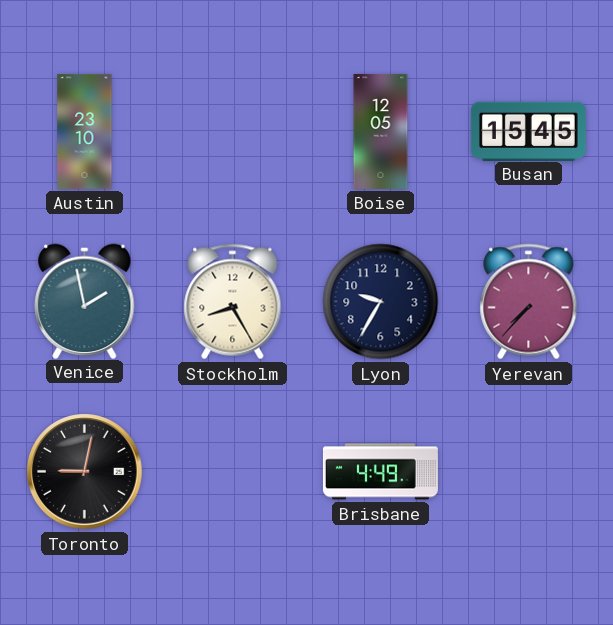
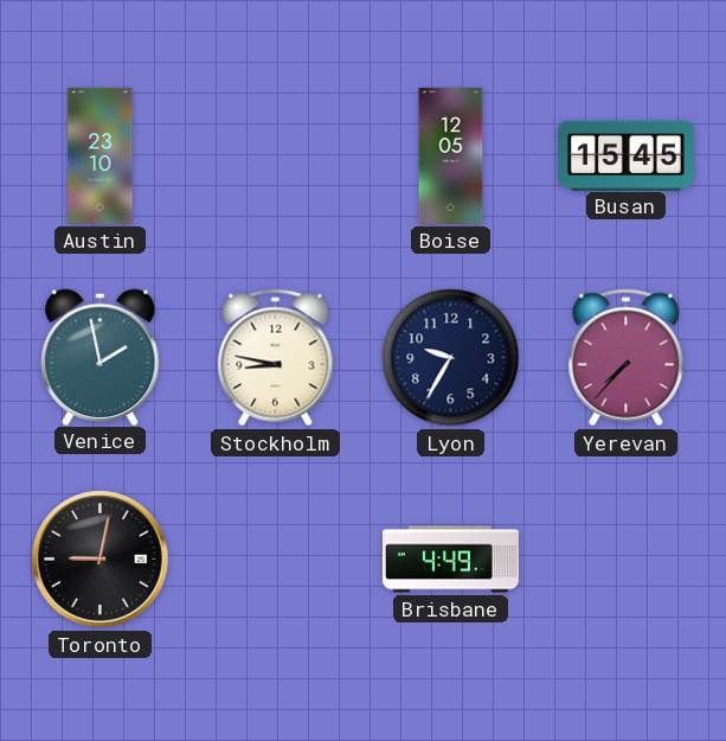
Stockholm: 8:25 -> 8:47 (276, 358)
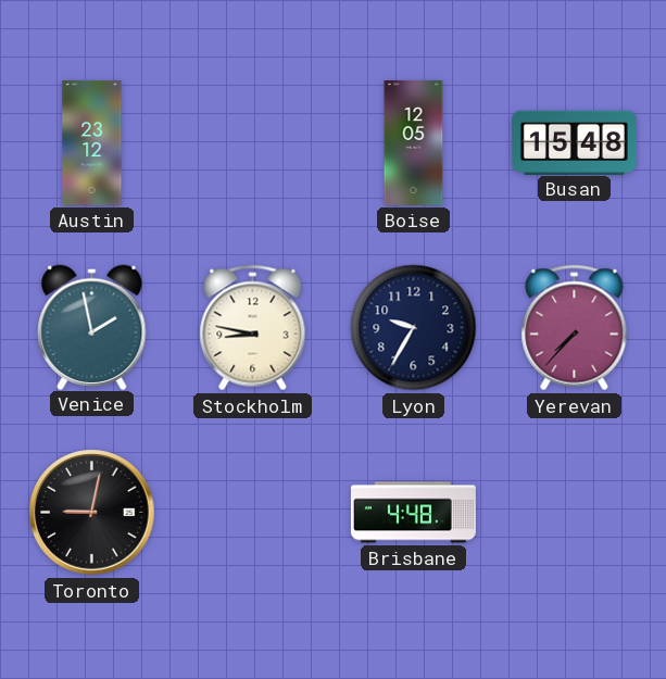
Austin: 23:10 -> 23:12 (92, 142)
Busan: 15:45 -> 15:48 (574, 142)
Brisbane: 4:49 -> 4:48 (413, 513)
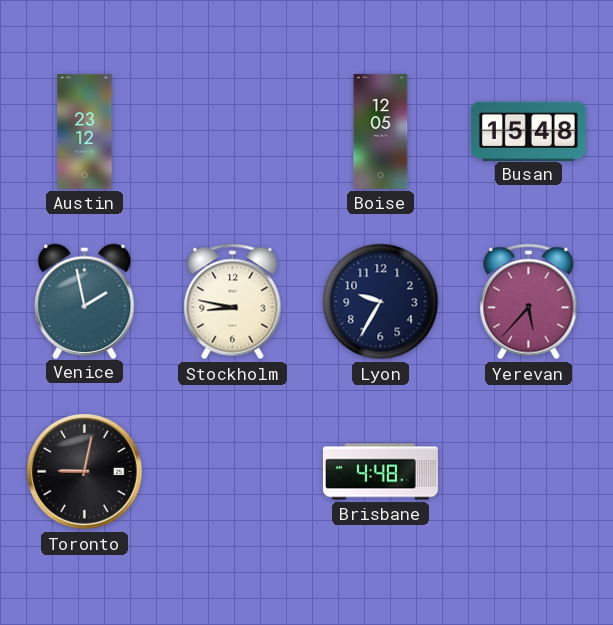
Yerevan: 7:37 -> 5:37 (529, 302)
